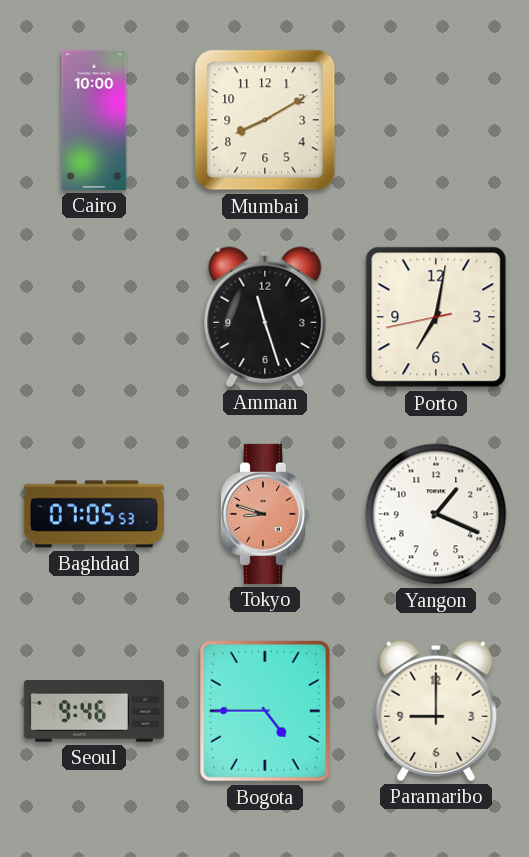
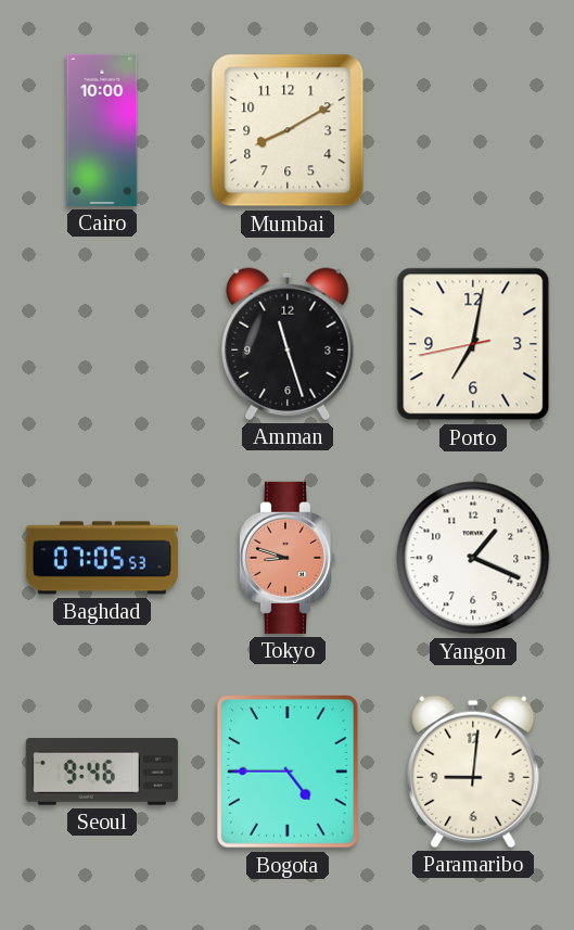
Paramaribo: 9:00 -> 9:01 (473, 772)
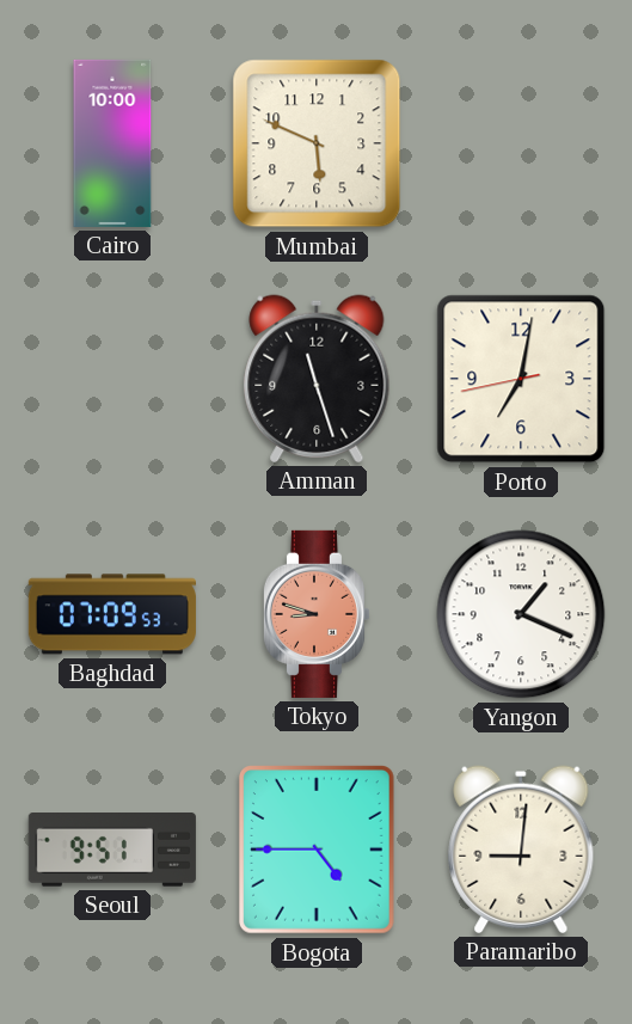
Mumbai: 8:10 -> 5:49 (317, 143)
Baghdad: 07:05 -> 07:09 (112, 614)
Seoul: 9:46 -> 9:51 (112, 851)
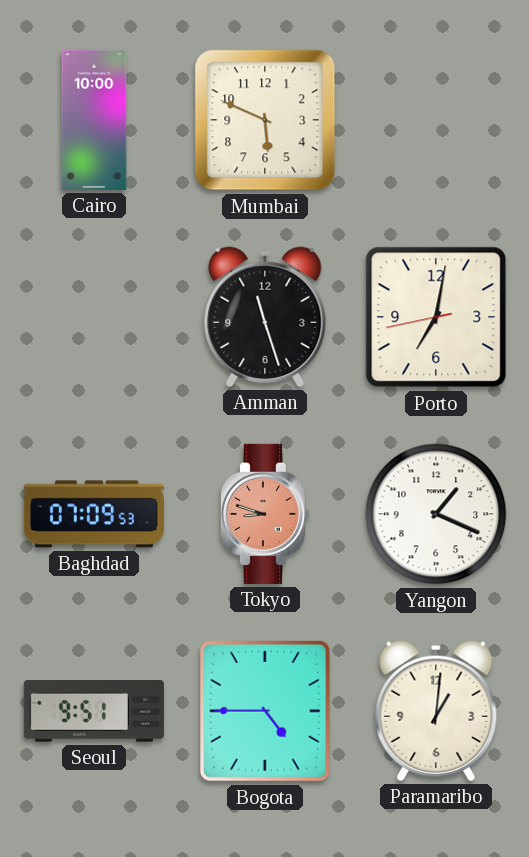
Paramaribo: 9:01 -> 1:01 (436, 711)
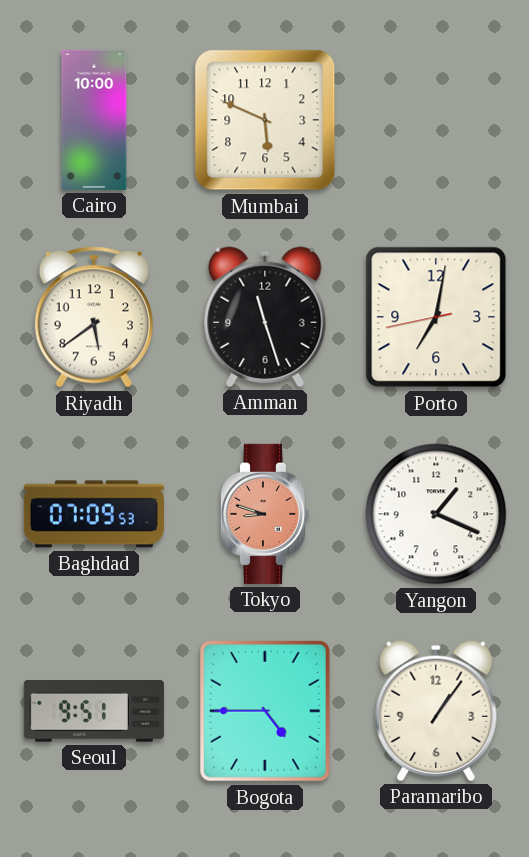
Riyadh: none -> 5:39 (94, 317)
Paramaribo: 1:01 -> 1:06 (436, 711)
